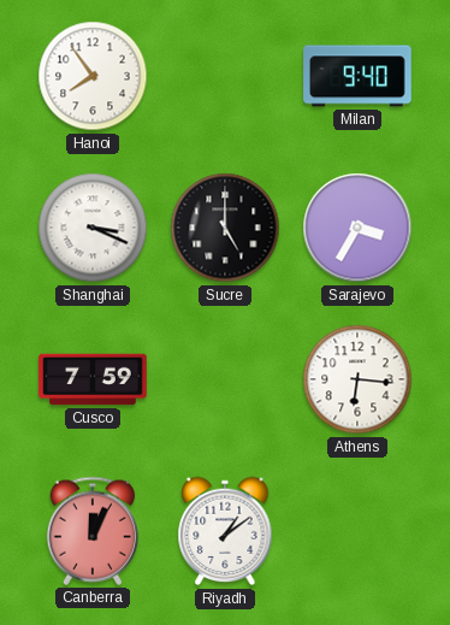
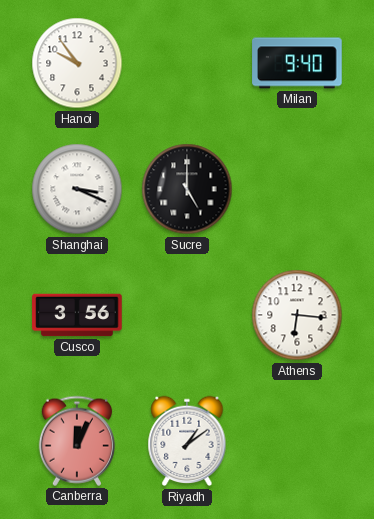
Hanoi: 7:54 -> 9:54 (77, 63)
Sarajevo: 3:35 -> none (357, 228)
Cusco: 7:59 -> 3:56 (77, 315)
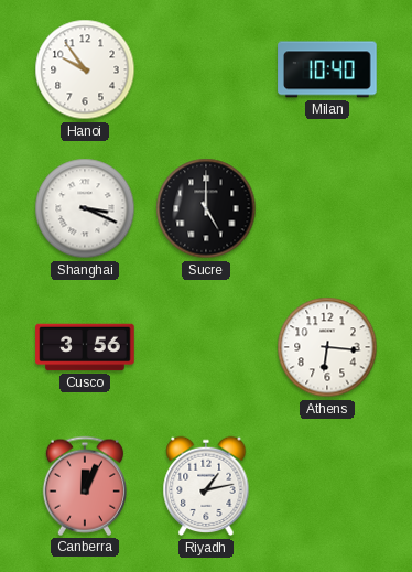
Milan: 9:40 -> 10:40 (327, 69)
Riyadh: 1:09 -> 1:13 (206, 486)
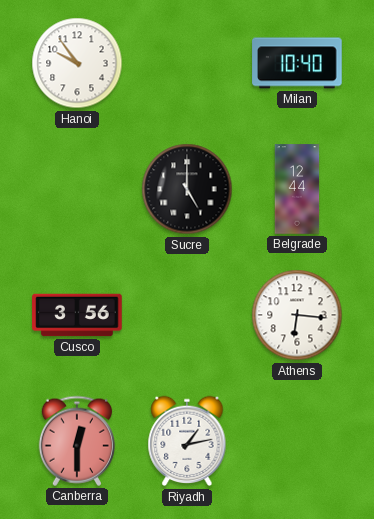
Shanghai: 3:19 -> none (85, 208)
Belgrade: none -> 12:44 (297, 189)
Canberra: 12:04 -> 12:30 (77, 441)
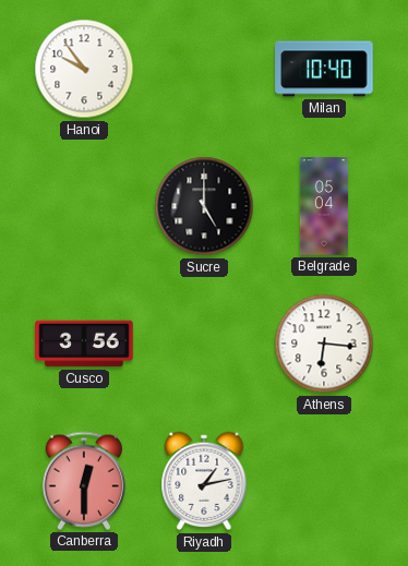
Belgrade: 12:44 -> 05:04 (324, 206)
